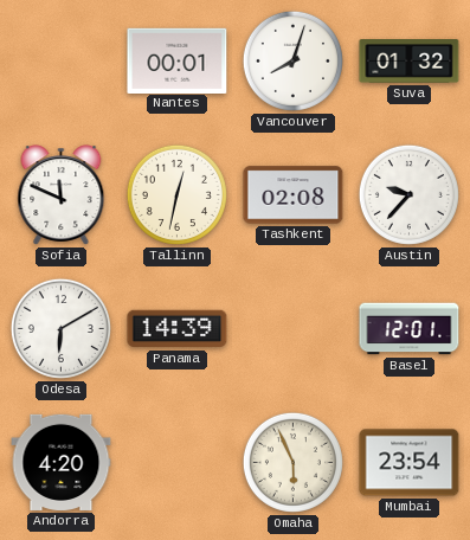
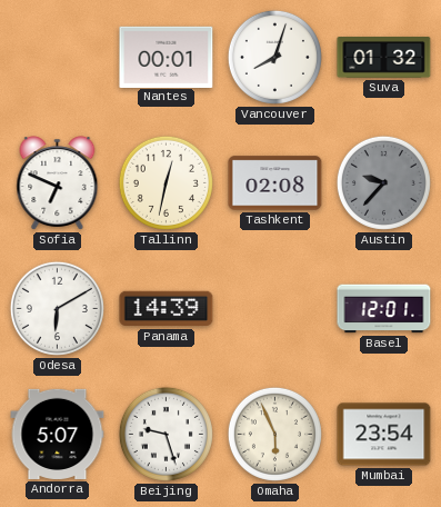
Sofia: 11:49 -> 6:49 (58, 183)
Austin dial: white -> grey (383, 182)
Andorra: 4:20 -> 5:07 (58, 434)
Beijing: none -> 9:27 (166, 434)
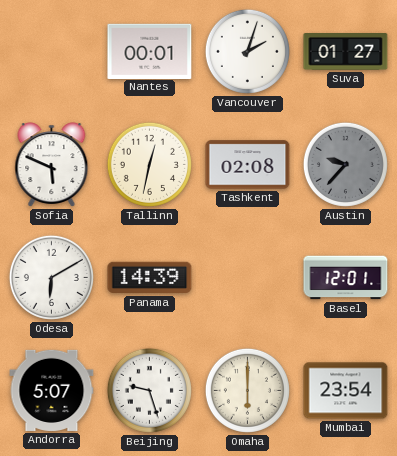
Vancouver: 8:03 -> 2:03 (247, 51)
Suva: 01:32 -> 01:27 (346, 52)
Sofia: 6:49 -> 5:49 (52, 165)
Omaha: 5:56 -> 6:00 (247, 390)
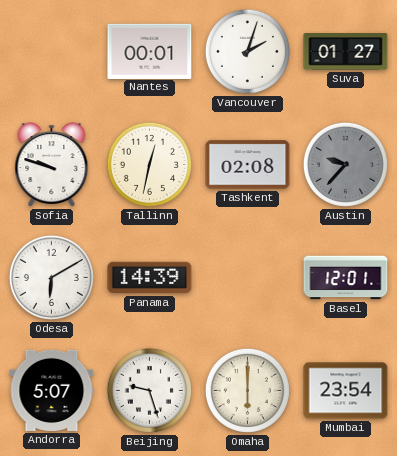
Sofia: 5:49 -> 9:48 (52, 165)
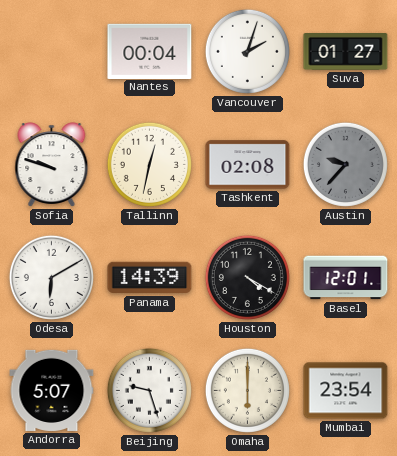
Nantes: 00:01 -> 00:04 (150, 51)
Houston: none -> 4:20 (247, 277)
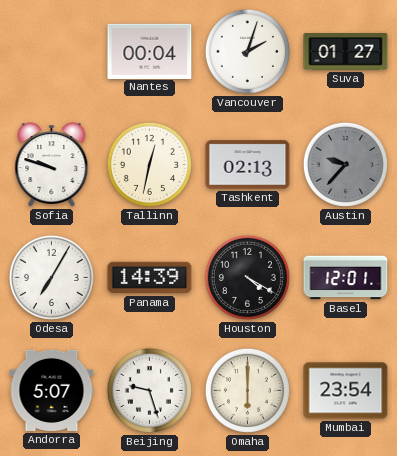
Tashkent: 02:08 -> 02:13 (248, 165)
Odesa: 6:10 -> 7:05 (51, 277)
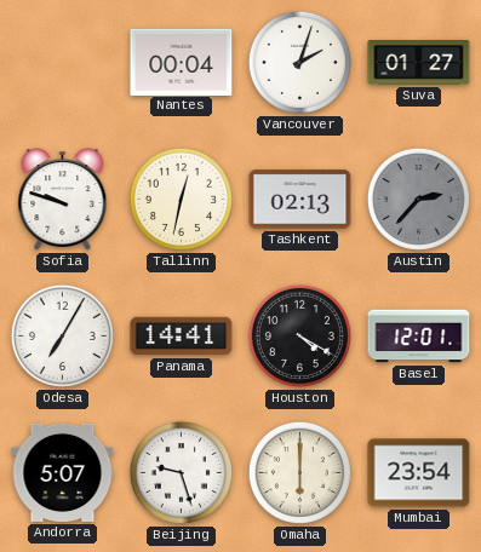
Austin: 9:37 -> 2:37 (418, 199)
Panama: 14:39 -> 14:41 (182, 337)
